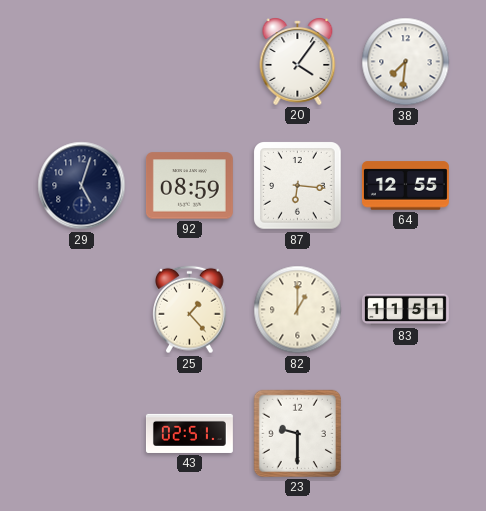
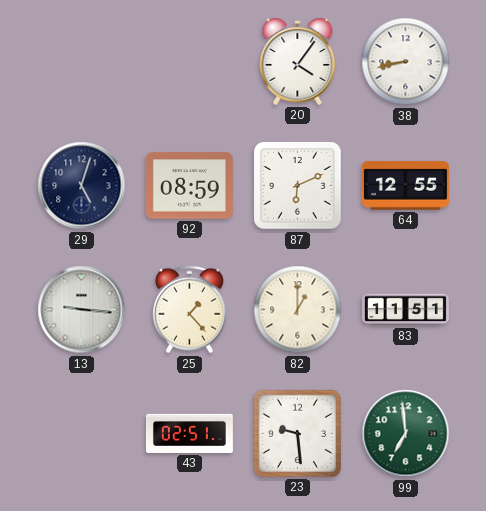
38: 7:31 -> 8:43 (406, 62)
87: 6:16 -> 6:11 (298, 186)
13: none -> 9:16 (82, 310)
23: 9:30 -> 9:29 (297, 433)
99: none -> 6:59 (406, 434)
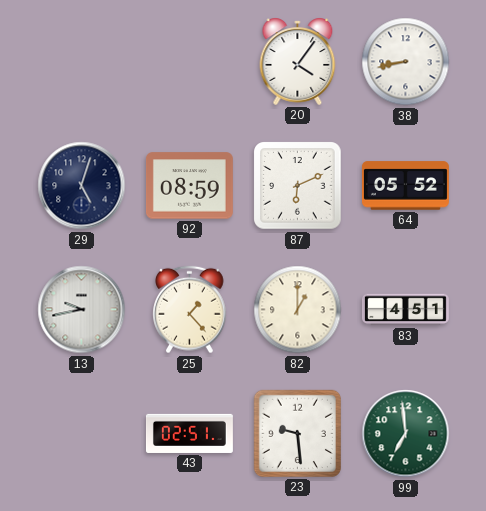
64: 12:55 -> 05:52 (405, 186)
13: 9:16 -> 9:43 (82, 310)
83: 11:51 -> 4:51 (405, 310)
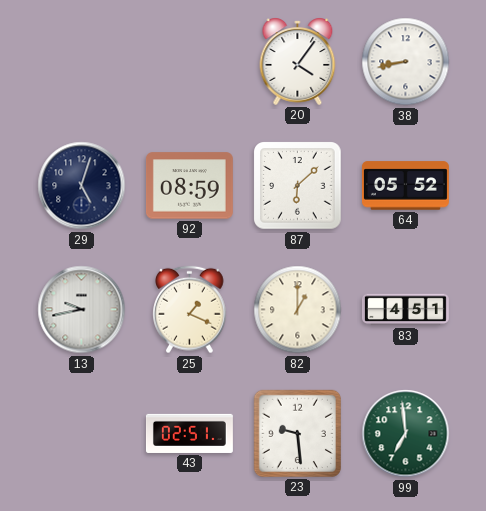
87: 6:11 -> 6:08 (298, 186)
25: 1:23 -> 1:19 (190, 310)
